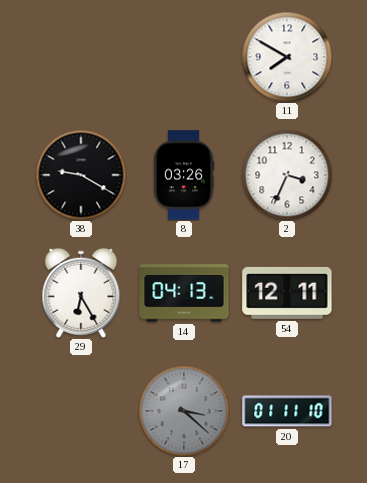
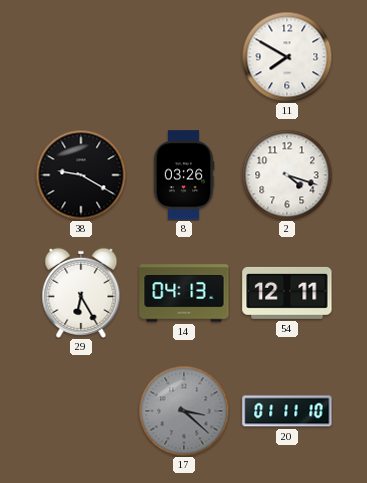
2: 3:34 -> 4:18 (287, 175)
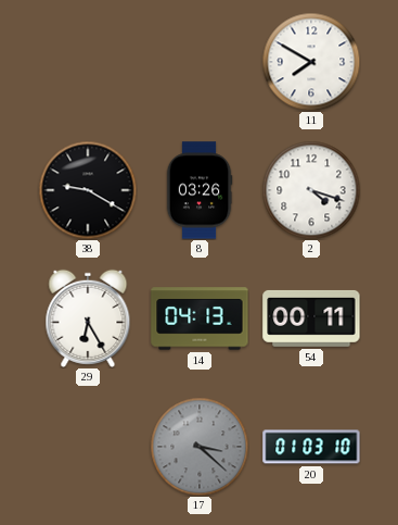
54: 12:11 -> 00:11 (311, 318)
20: 01:11 -> 01:03 (311, 447)
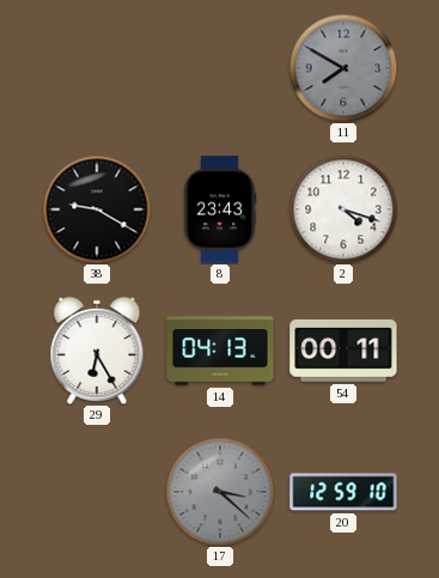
11 dial: white -> grey (343, 68)
8: 03:26 -> 23:43 (220, 209)
20: 01:03 -> 12:59 (343, 492)
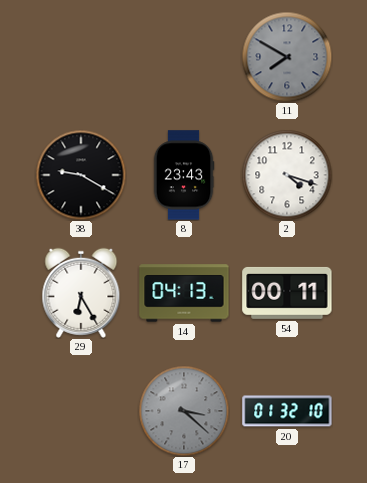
20: 12:59 -> 01:32 (287, 411)
